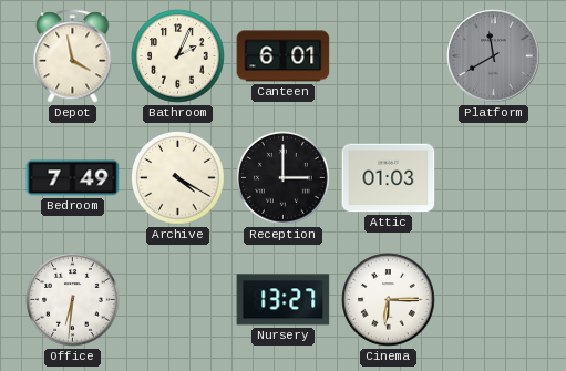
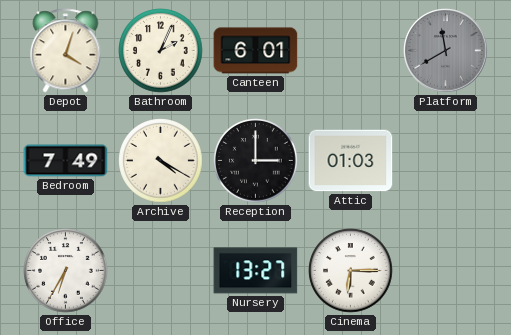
Depot: 3:58 -> 4:03 (66, 51)
Office: 6:31 -> 6:35 (66, 271)
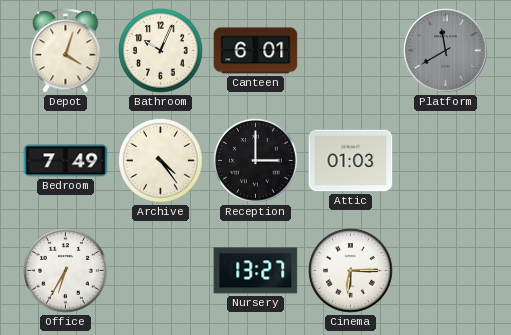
Bathroom: 2:04 -> 10:04 (161, 51)
Archive: 4:20 -> 4:24 (161, 161)
